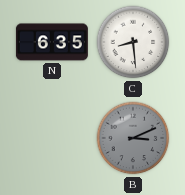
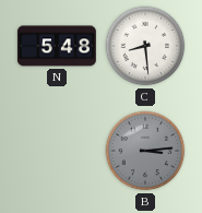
N: 6:35 -> 5:48 (57, 46)
B: 3:11 -> 3:14 (145, 151)
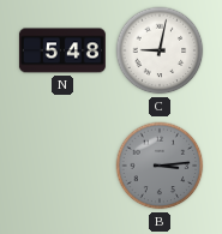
C: 8:29 -> 9:02 (160, 50)
